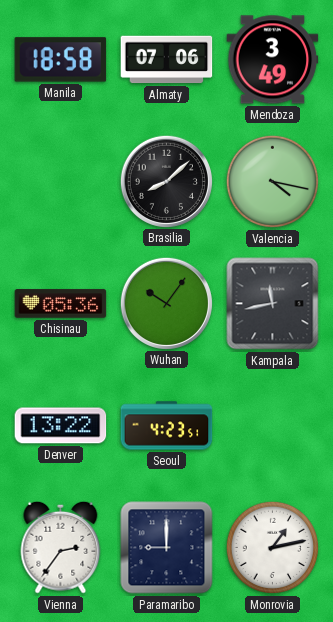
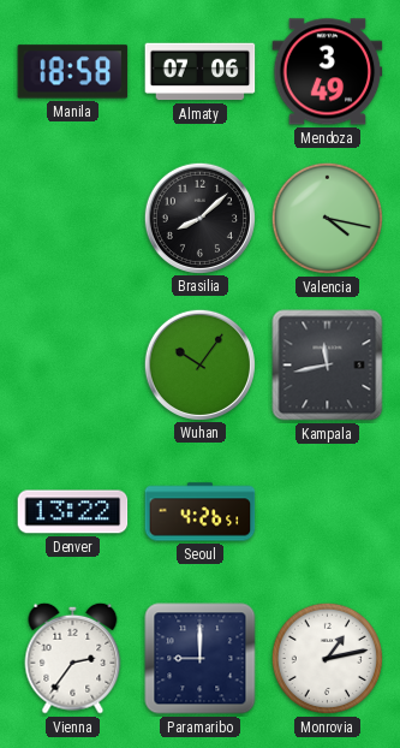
Chisinau: 05:36 -> none (61, 304)
Seoul: 4:23 -> 4:26 (201, 512)
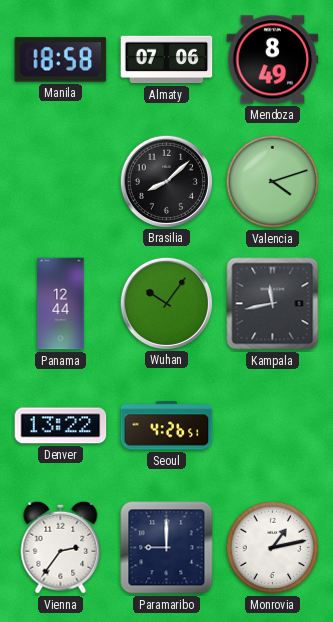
Mendoza: 3:49 -> 8:49 (273, 60)
Valencia: 4:17 -> 4:12 (272, 181)
Panama: none -> 12:44 (61, 304)
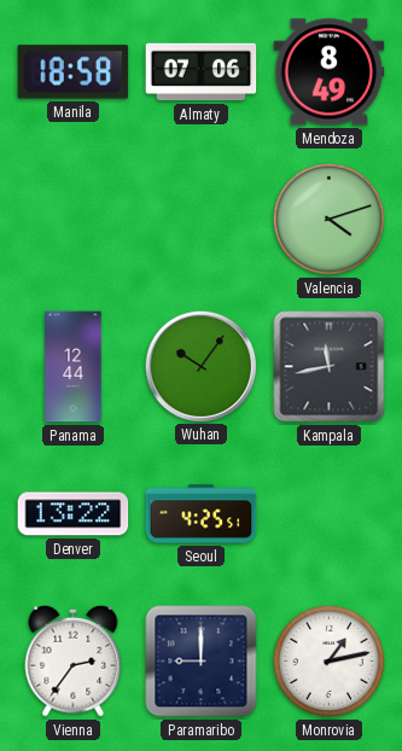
Brasilia: 8:08 -> none (166, 181)
Seoul: 4:26 -> 4:25 (202, 514)
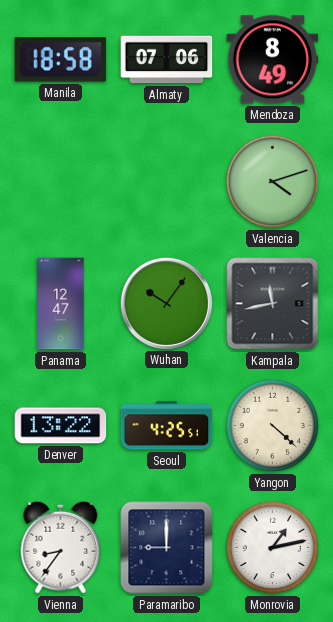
Panama: 12:44 -> 12:47 (61, 304)
Yangon: none -> 4:22 (272, 425)
Vienna: 2:36 -> 8:36 (61, 547)
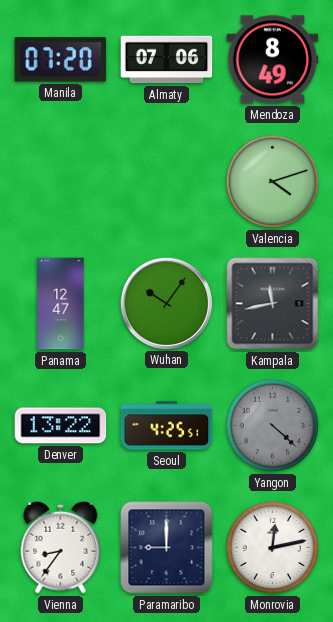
Manila: 18:58 -> 07:20 (61, 60)
Yangon dial: cream -> grey (272, 425)
Monrovia: 1:13 -> 12:13 (272, 547)
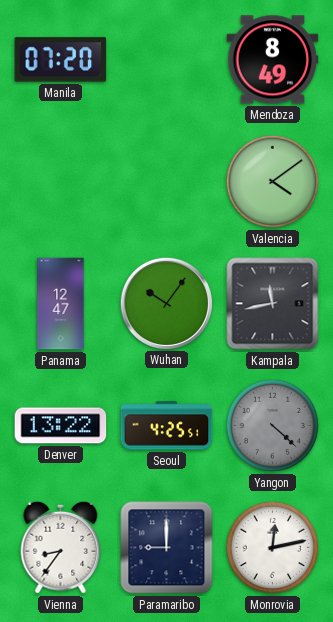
Almaty: 07:06 -> none (167, 60)
Valencia: 4:12 -> 4:09 (272, 181)
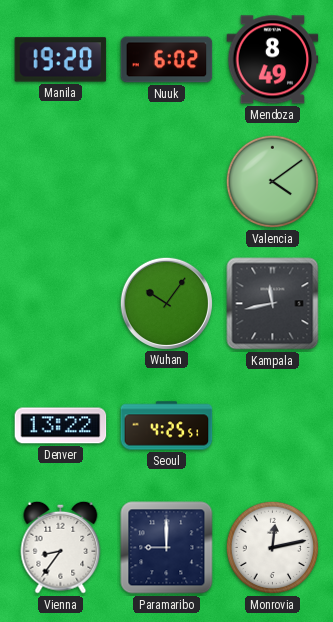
Manila: 07:20 -> 19:20 (61, 60)
Nuuk: none -> 6:02 (167, 60)
Panama: 12:47 -> none (61, 304)
Yangon: 4:22 -> none (272, 425)
